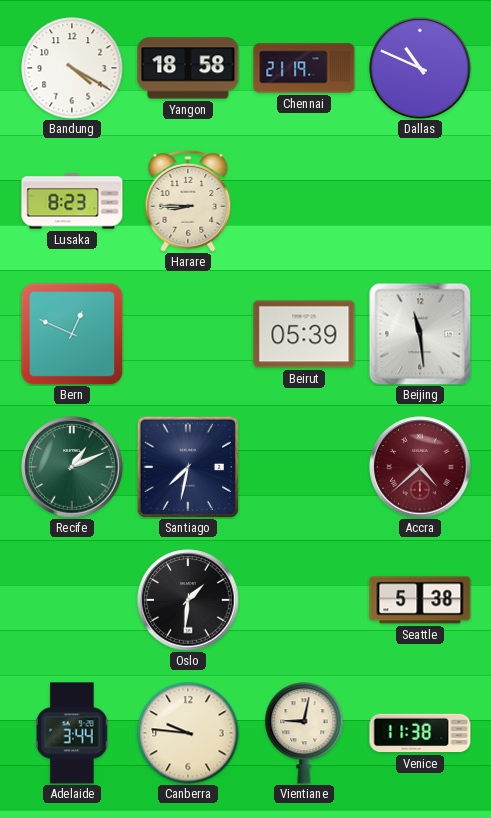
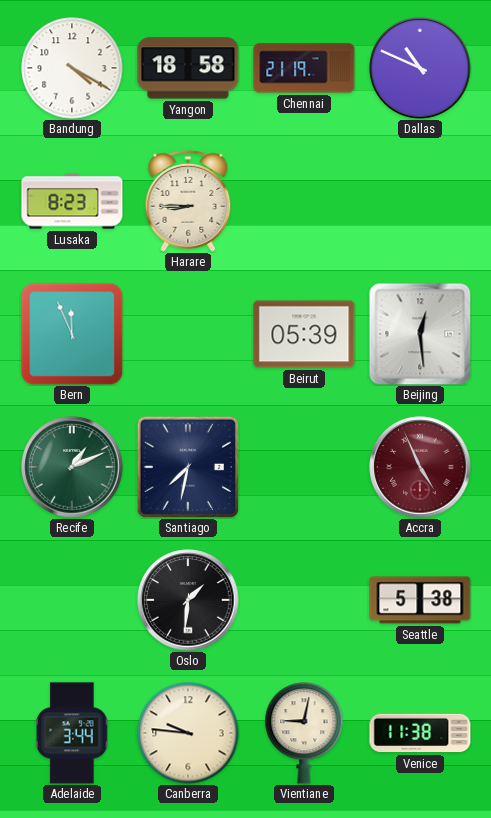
Bern: 12:49 -> 11:56 (72, 334)
Beijing: 11:29 -> 12:29 (420, 334)
Accra: 4:38 -> 4:56 (420, 467)
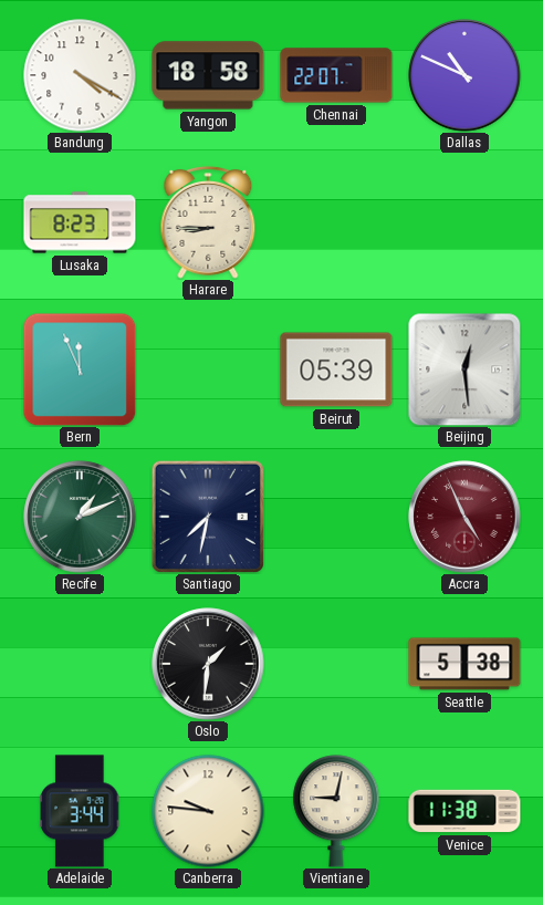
Chennai: 21:19 -> 22:07 (336, 75)
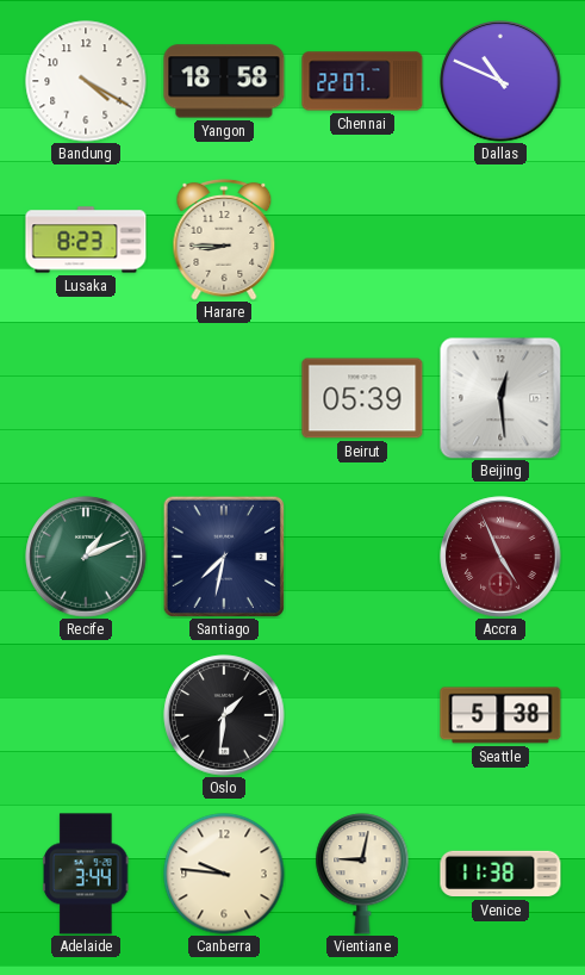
Bern: 11:56 -> none (80, 370)
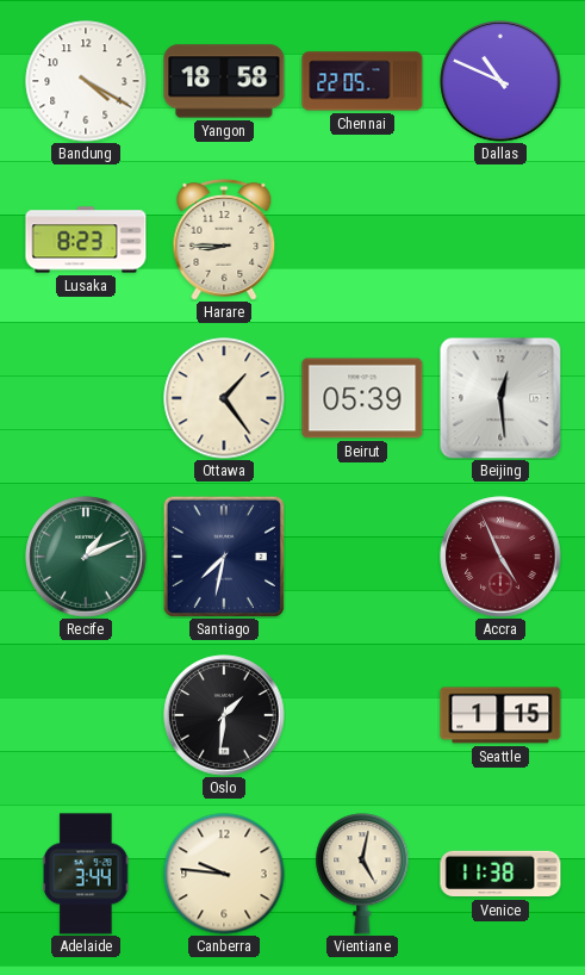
Chennai: 22:07 -> 22:05 (362, 81)
Ottawa: none -> 1:24 (224, 398)
Seattle: 5:38 -> 1:15 (500, 715)
Vientiane: 9:02 -> 5:02 (362, 874)
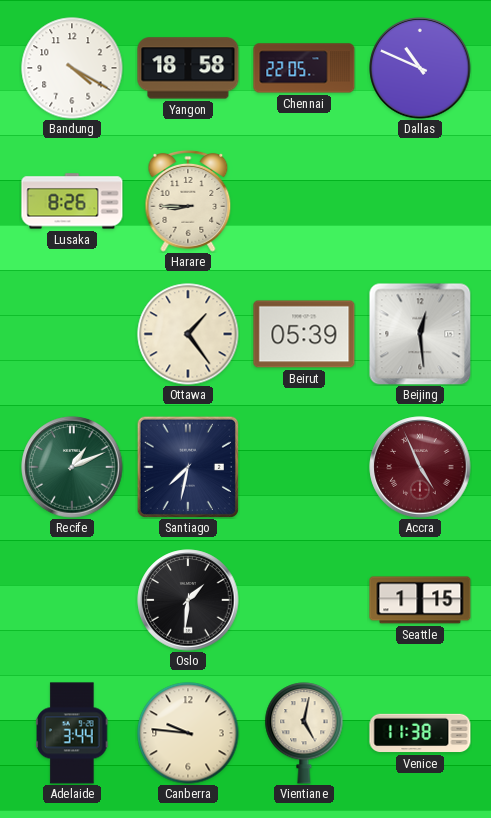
Lusaka: 8:23 -> 8:26 (72, 201)
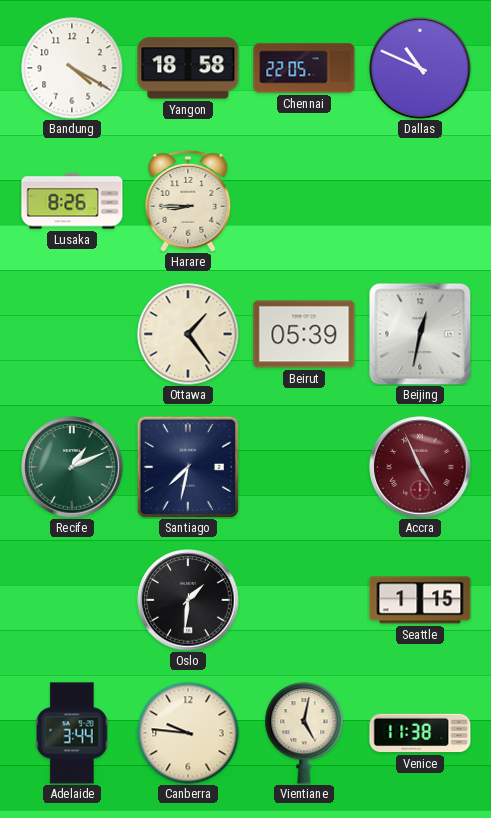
Beijing: 12:29 -> 12:32 (420, 334)
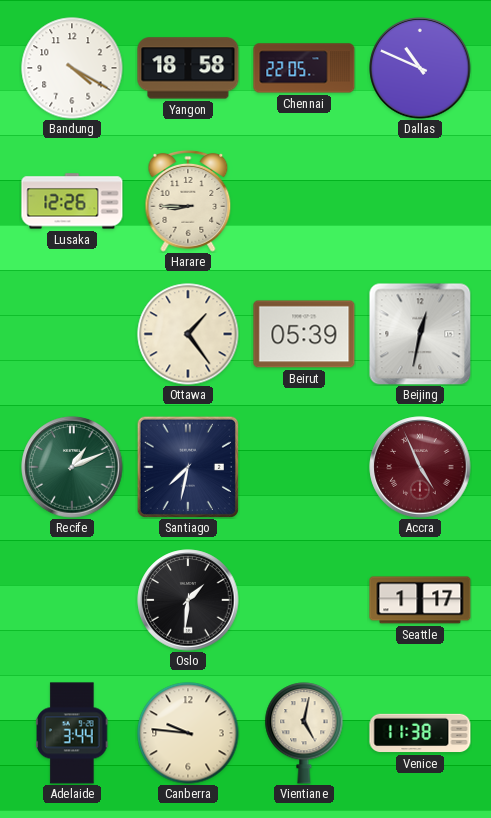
Lusaka: 8:26 -> 12:26 (72, 201)
Seattle: 1:15 -> 1:17 (420, 600)
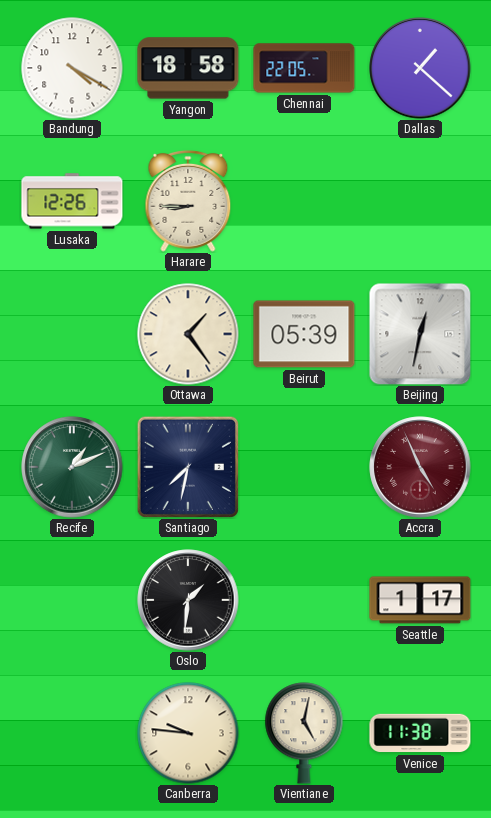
Dallas: 10:49 -> 1:22 (420, 68)
Adelaide: 3:44 -> none (73, 733)
